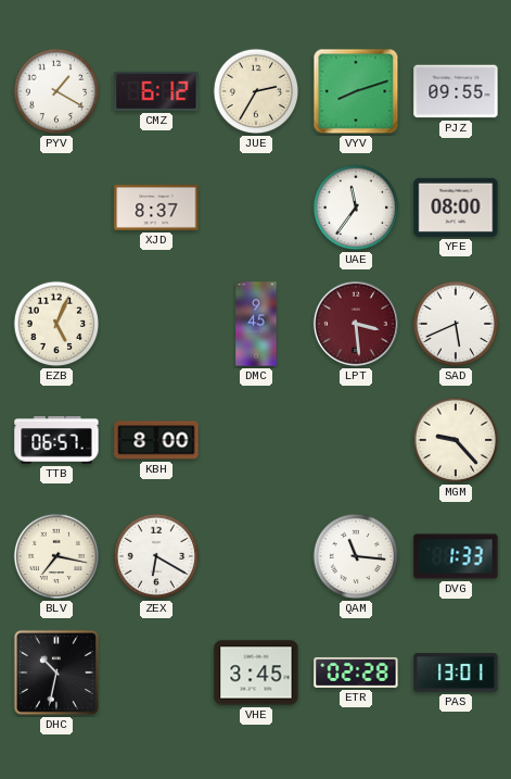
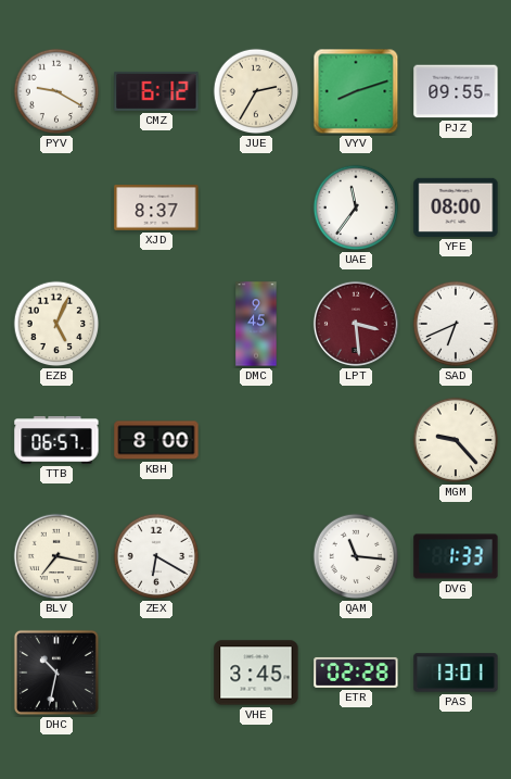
PYV: 1:20 -> 9:20 (56, 91)
SAD: 5:41 -> 6:41 (456, 324)
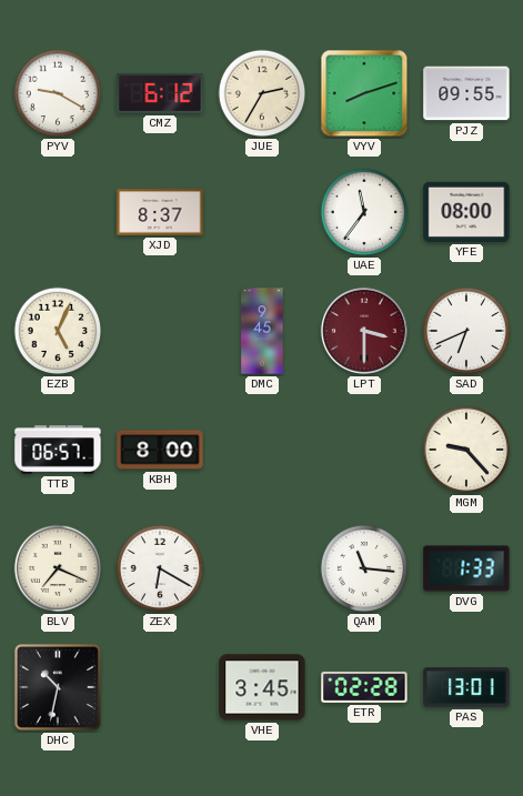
LPT: 3:29 -> 3:30 (364, 331)
BLV: 7:17 -> 7:19 (58, 568)
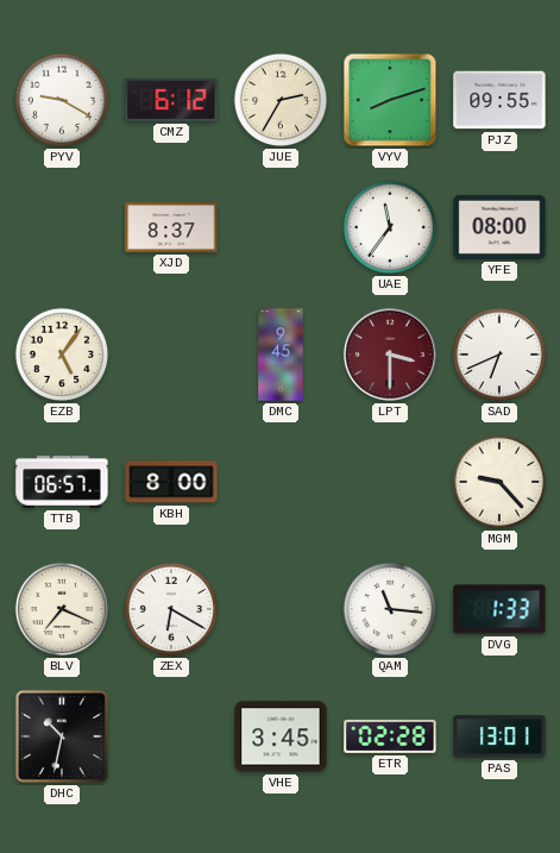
EZB: 5:04 -> 5:06 (62, 355)
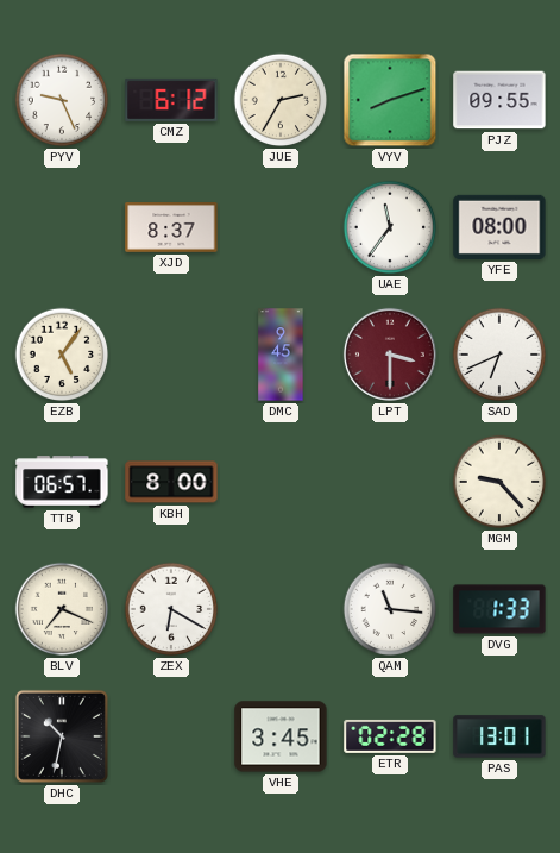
PYV: 9:20 -> 9:26 (62, 100)
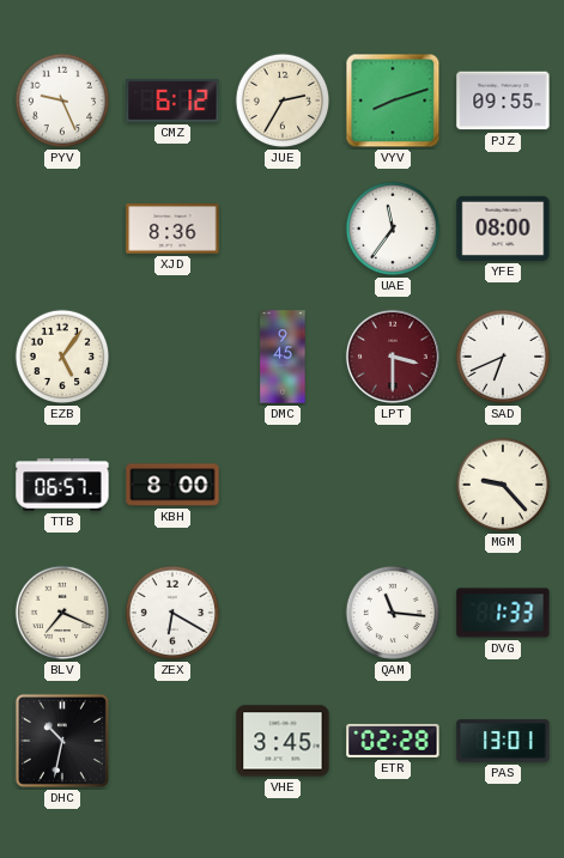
XJD: 8:37 -> 8:36 (172, 229)
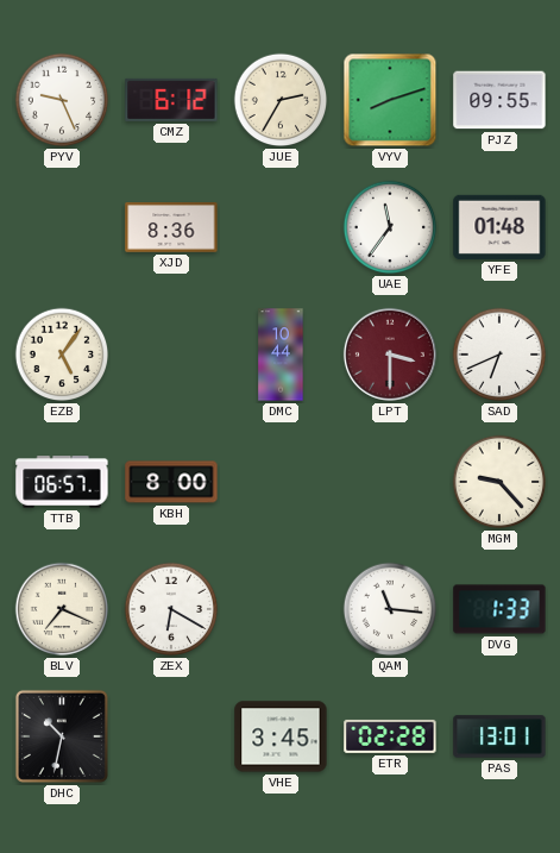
YFE: 08:00 -> 01:48 (499, 227)
DMC: 9:45 -> 10:44 (281, 355)
